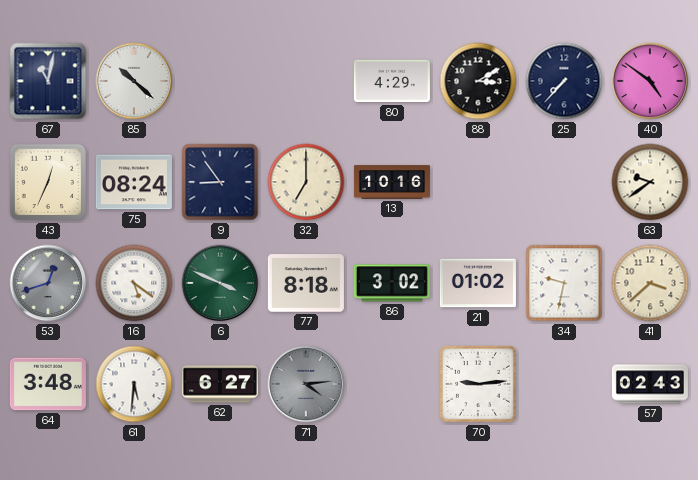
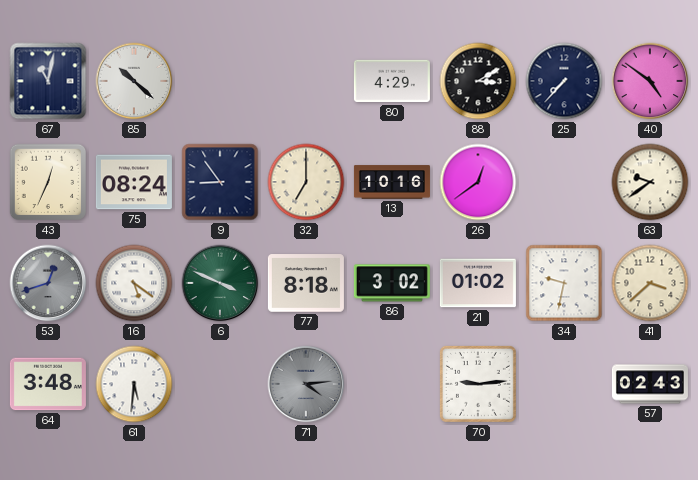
26: none -> 12:39 (478, 182)
62: 6:27 -> none (220, 384)
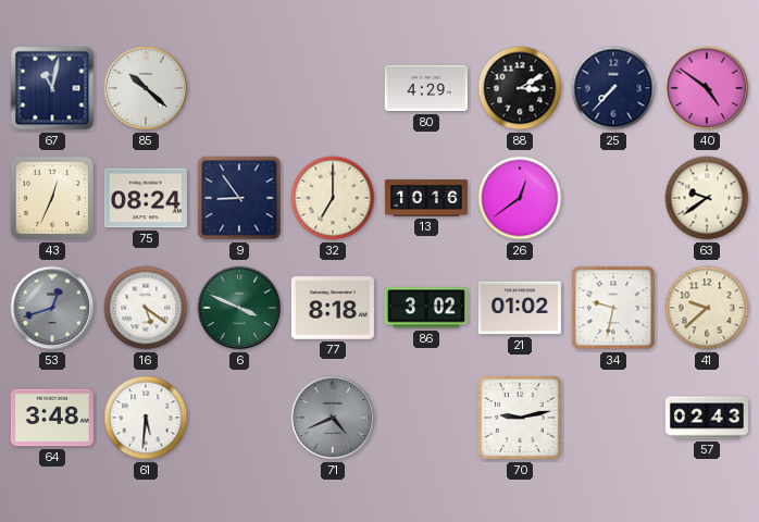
41: 3:38 -> 9:38 (707, 308)
71: 4:14 -> 4:41 (333, 418)
70: 9:14 -> 9:13 (520, 418)
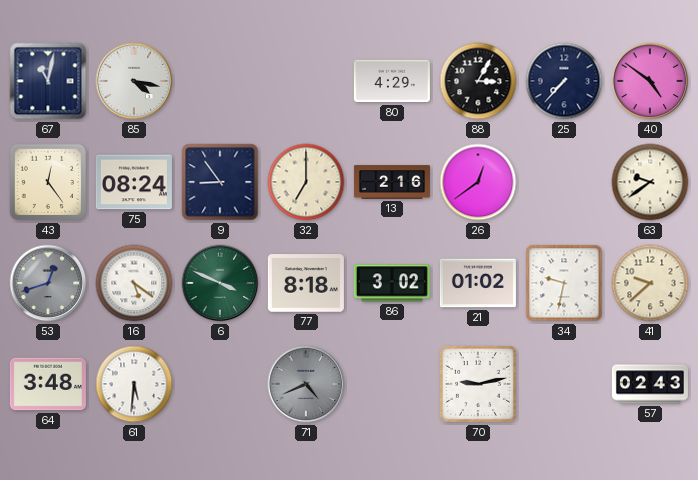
85: 10:22 -> 4:17 (134, 81)
88: 3:10 -> 3:05 (478, 81)
43: 12:34 -> 12:24 (48, 182)
13: 10:16 -> 2:16 (392, 182)
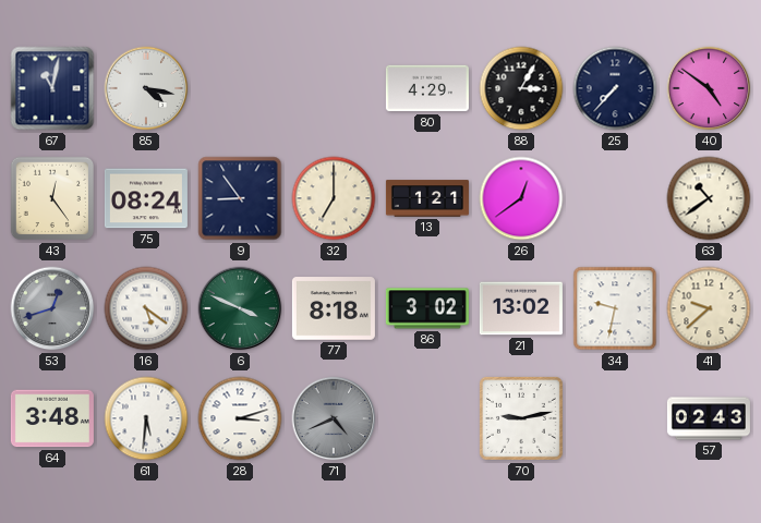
13: 2:16 -> 1:21 (427, 198)
63: 9:39 -> 10:39 (709, 198)
21: 01:02 -> 13:02 (521, 308)
28: none -> 3:12 (240, 418)
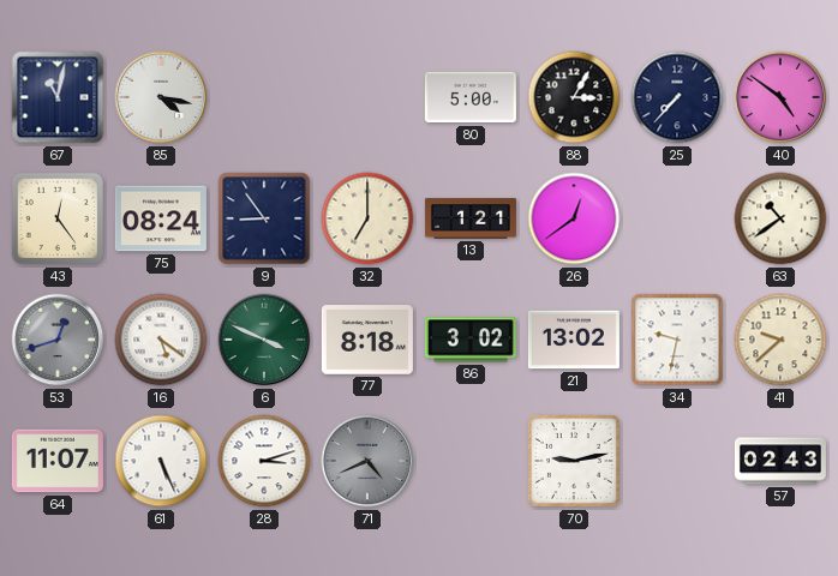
80: 4:29 -> 5:00 (471, 97)
64: 3:48 -> 11:07 (58, 461)
61: 5:31 -> 5:26 (161, 461)
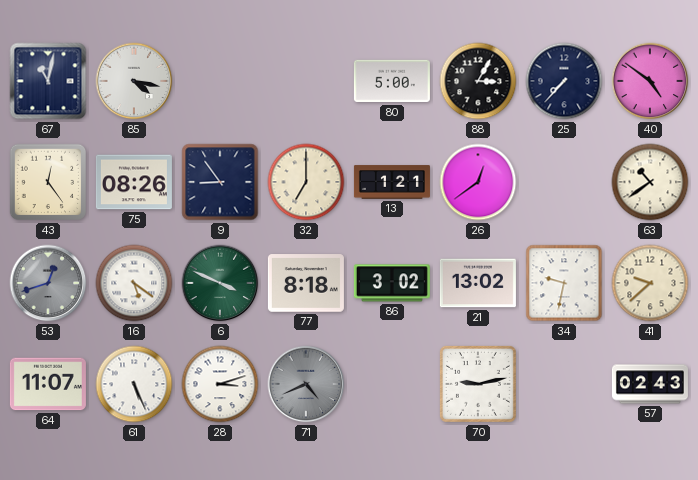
75: 08:24 -> 08:26 (134, 182)
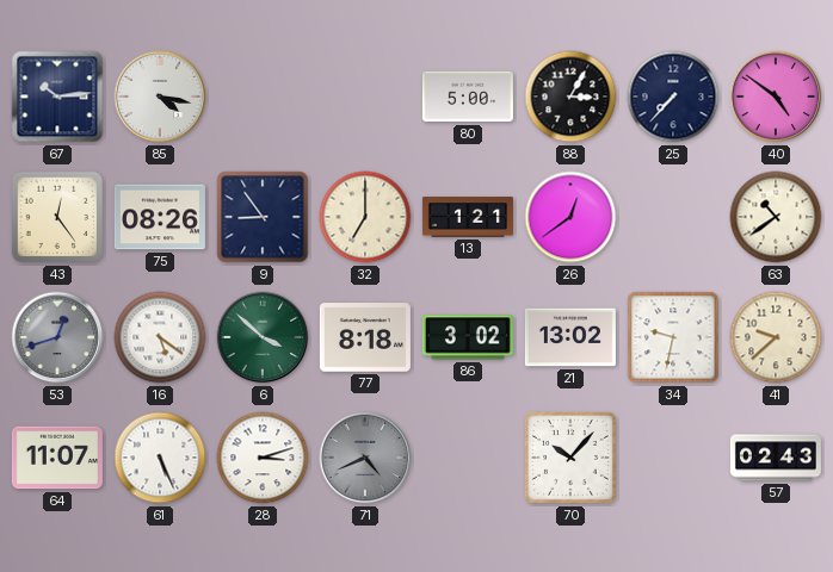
67: 11:02 -> 10:14 (57, 97)
6: 3:49 -> 3:52 (263, 337)
70: 9:13 -> 10:07 (570, 458)
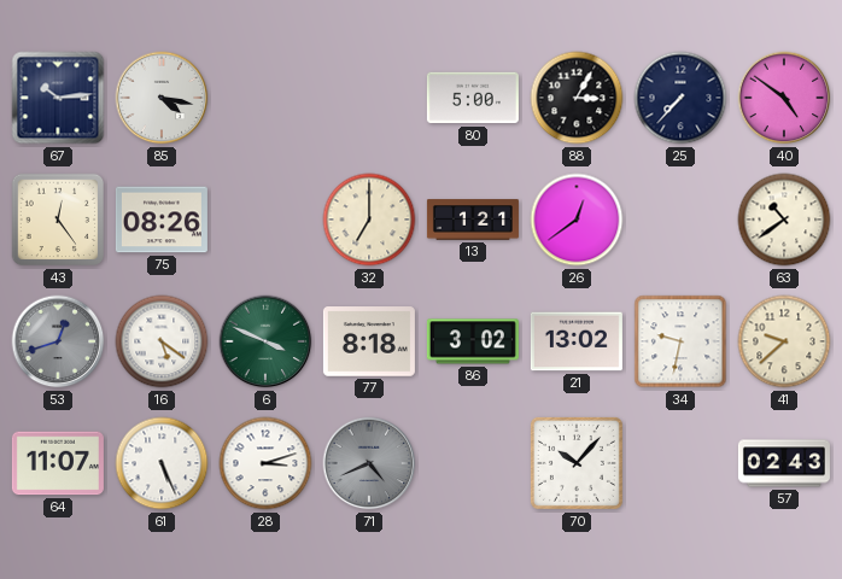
9: 8:54 -> none (263, 217)
6: 3:52 -> 3:49 (265, 341)
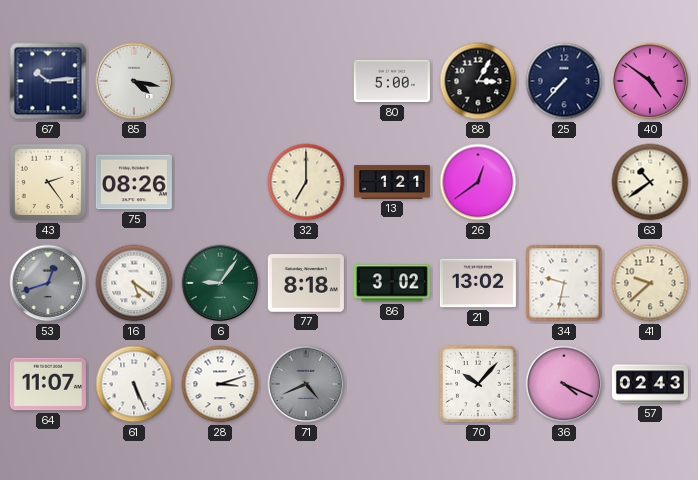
43: 12:24 -> 2:24 (48, 182)
6: 3:49 -> 9:06 (220, 283)
36: none -> 4:19 (564, 384)
